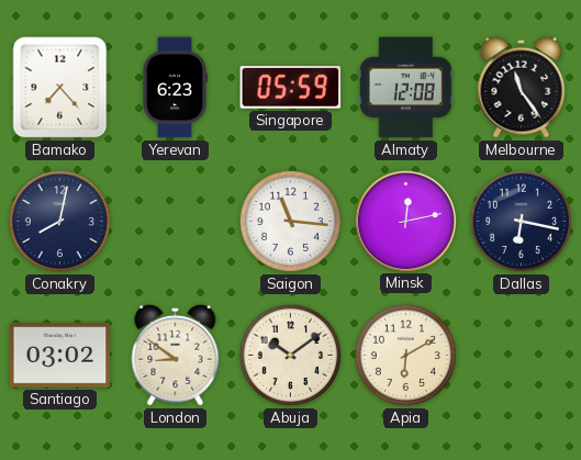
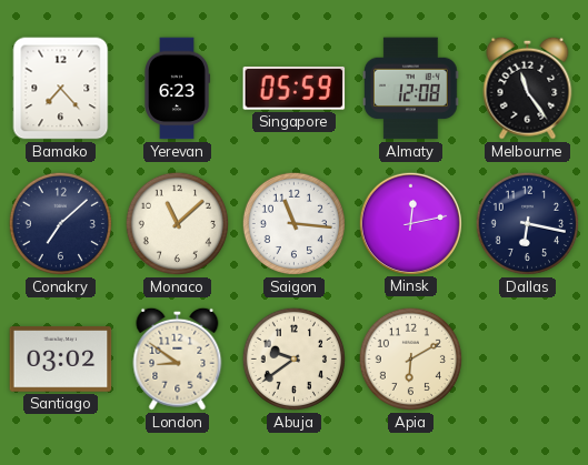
Conakry: 8:02 -> 7:08 (60, 223)
Monaco: none -> 11:08 (177, 223)
Abuja: 10:09 -> 9:39 (293, 358)
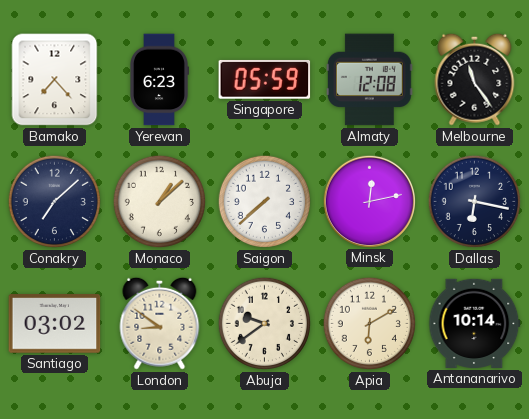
Monaco: 11:08 -> 1:08 (159, 201)
Saigon: 11:16 -> 7:38 (264, 201)
Antananarivo: none -> 10:14 (475, 323)
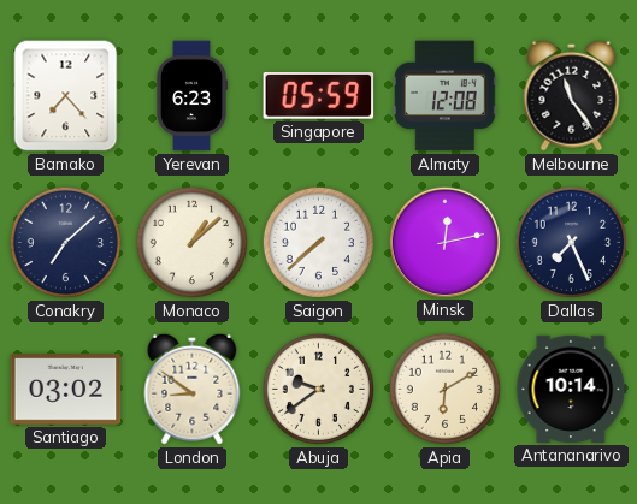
Dallas: 6:17 -> 7:26 (571, 242)
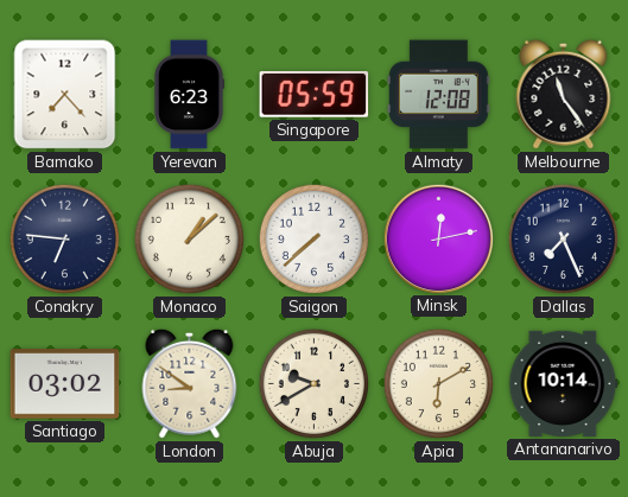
Conakry: 7:08 -> 6:46 (64, 238)
Abuja: 9:39 -> 9:40 (313, 383)
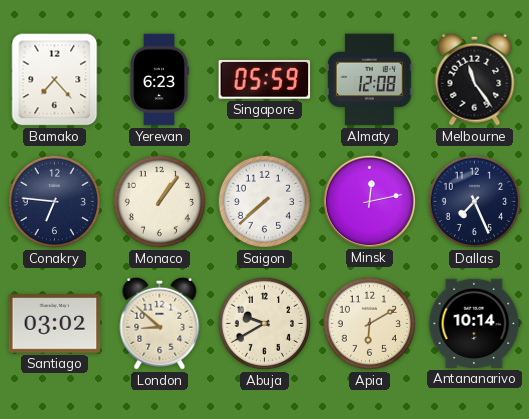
Monaco: 1:08 -> 1:06 (159, 201)
London: 8:51 -> 8:52 (160, 323)
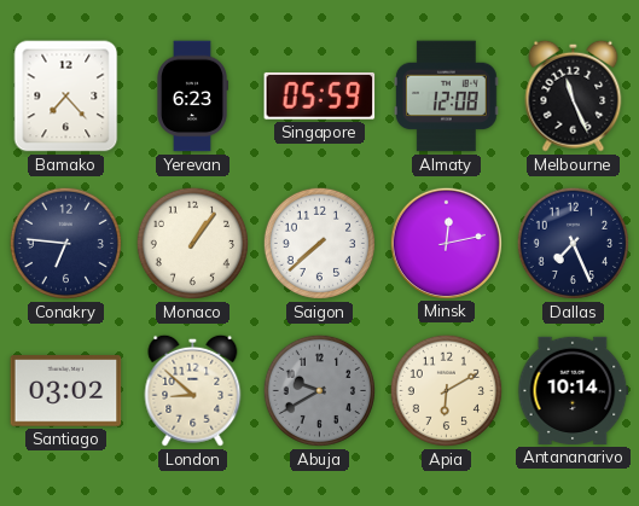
Melbourne: 11:24 -> 11:26 (574, 95)
Abuja dial: cream -> grey (319, 390)
